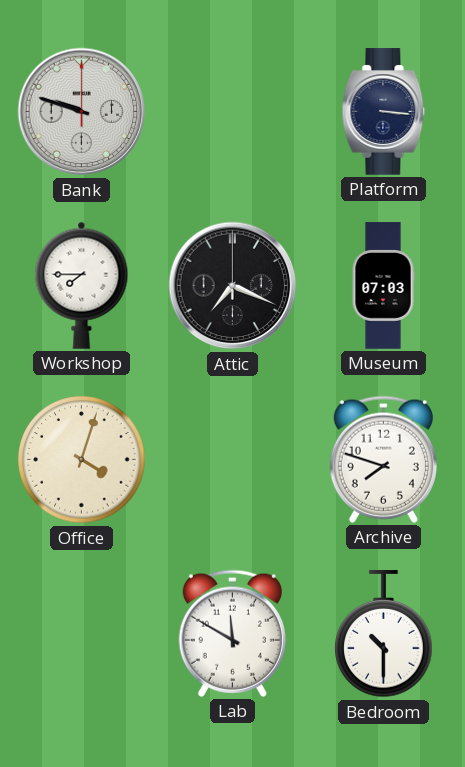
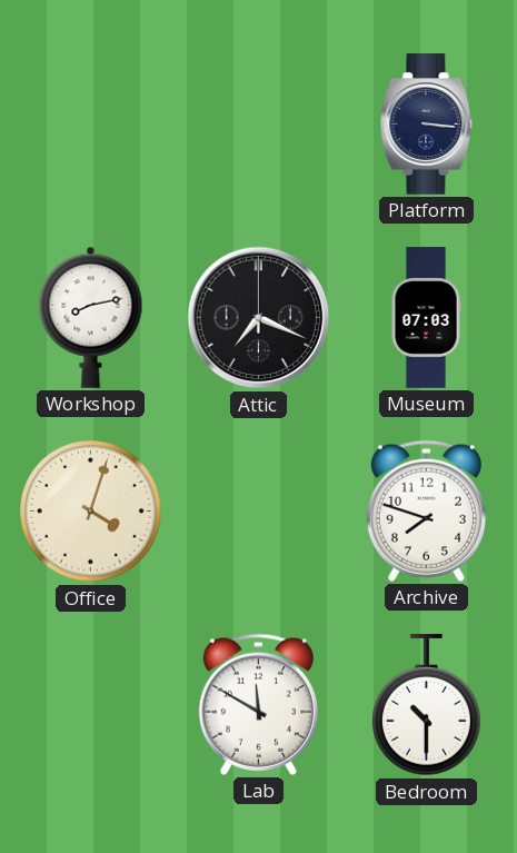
Bank: 9:48 -> none (82, 112)
Workshop: 7:45 -> 8:13 (91, 317)
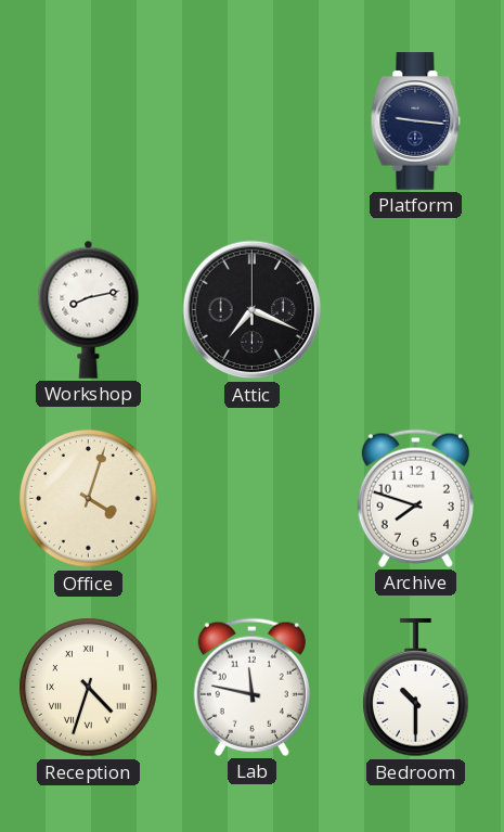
Platform: 3:16 -> 9:16 (416, 121)
Museum: 07:03 -> none (426, 318)
Reception: none -> 4:33 (89, 688)
Lab: 11:50 -> 11:47 (251, 687)
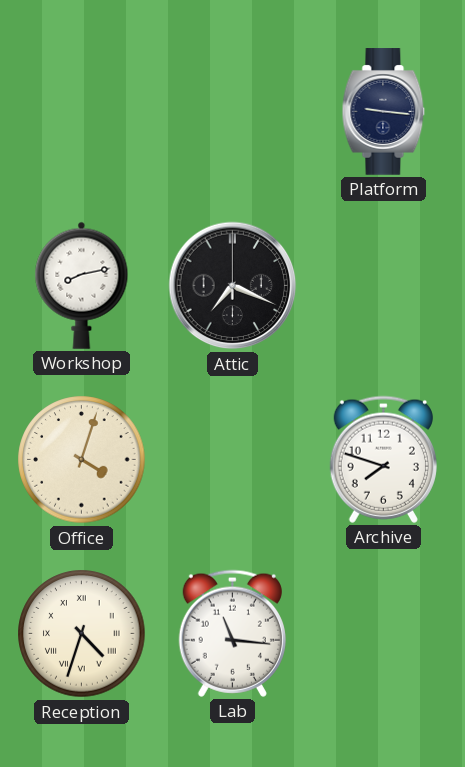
Lab: 11:47 -> 11:16 (232, 633)
Bedroom: 10:30 -> none (416, 688)
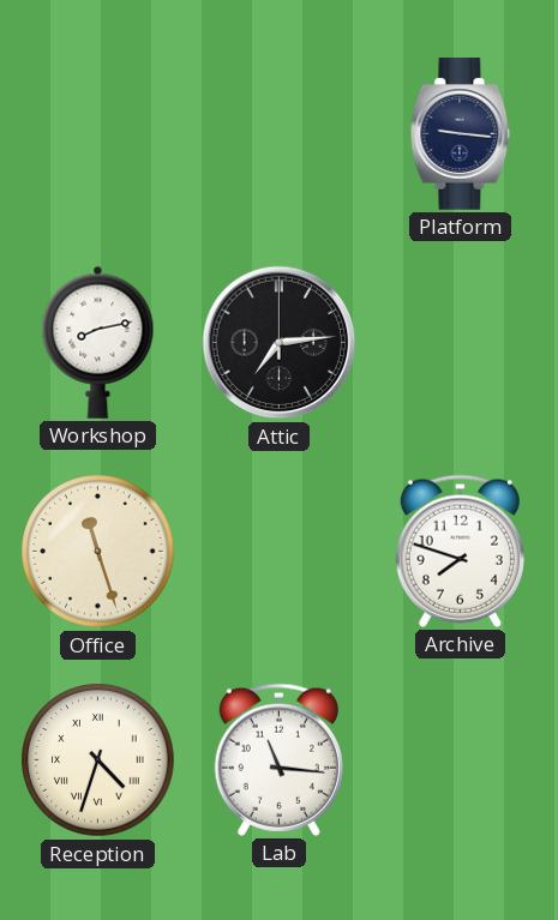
Attic: 7:19 -> 7:14 (280, 343)
Office: 4:03 -> 11:27 (98, 552)
